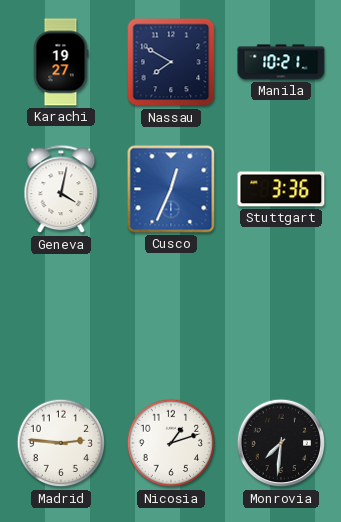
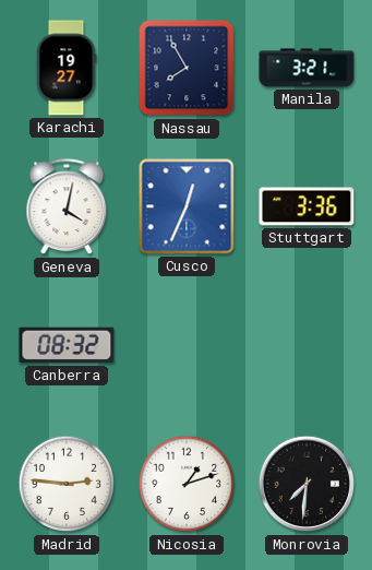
Nassau: 7:50 -> 7:55 (187, 68)
Manila: 10:21 -> 3:21 (307, 68)
Canberra: none -> 08:32 (67, 345)
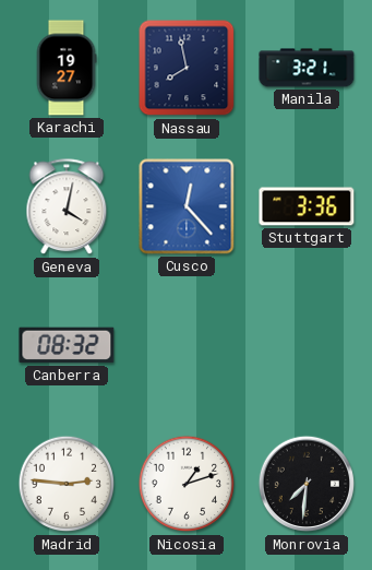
Nassau: 7:55 -> 7:58 (187, 68)
Cusco: 12:34 -> 12:23 (187, 206)
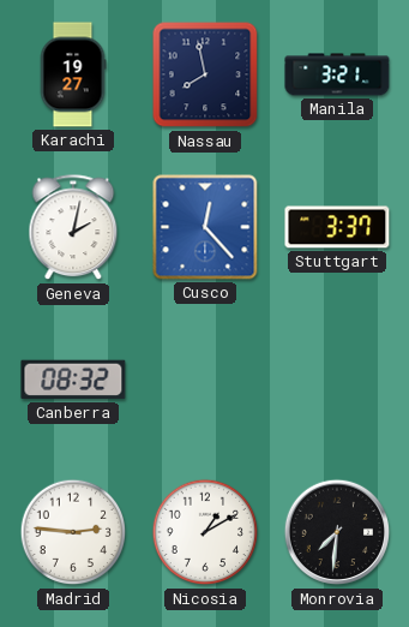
Geneva: 4:02 -> 2:02 (73, 228)
Stuttgart: 3:36 -> 3:37 (337, 227)
Nicosia: 1:12 -> 1:10 (205, 532)
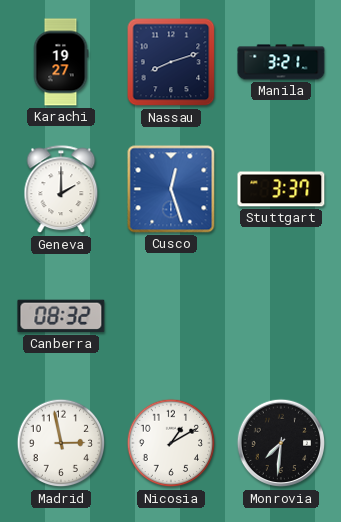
Nassau: 7:58 -> 8:12 (171, 62)
Geneva: 2:02 -> 2:00 (61, 190)
Cusco: 12:23 -> 12:27 (171, 189)
Madrid: 2:46 -> 2:58 (61, 443)
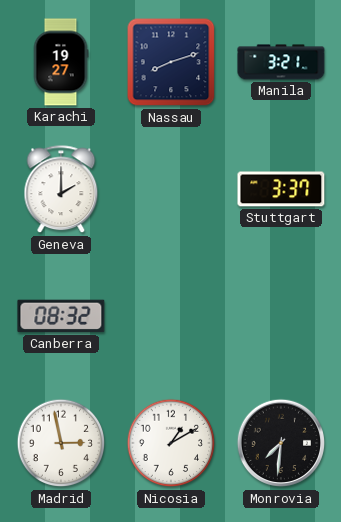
Cusco: 12:27 -> none (171, 189)
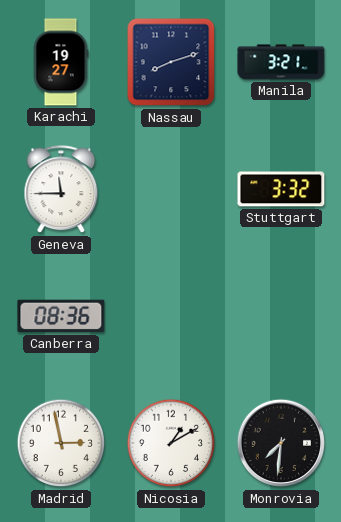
Geneva: 2:00 -> 11:45 (61, 190)
Stuttgart: 3:37 -> 3:32 (281, 189)
Canberra: 08:32 -> 08:36 (61, 316)
